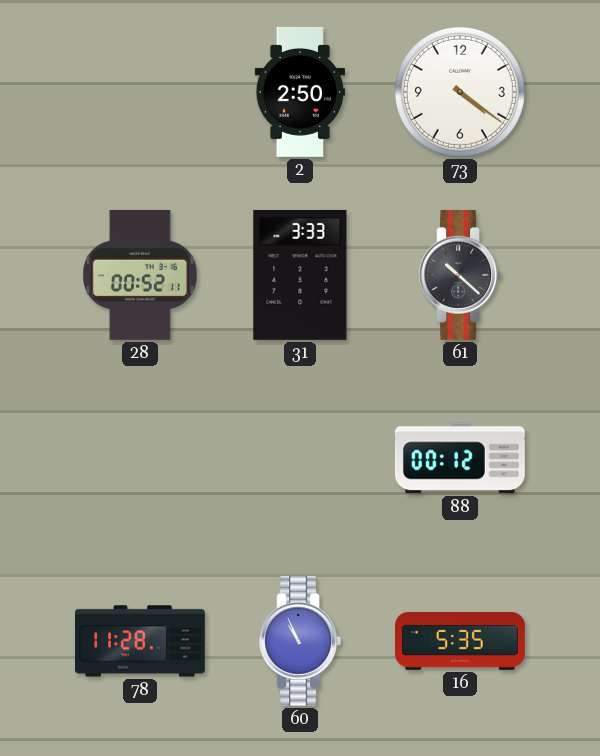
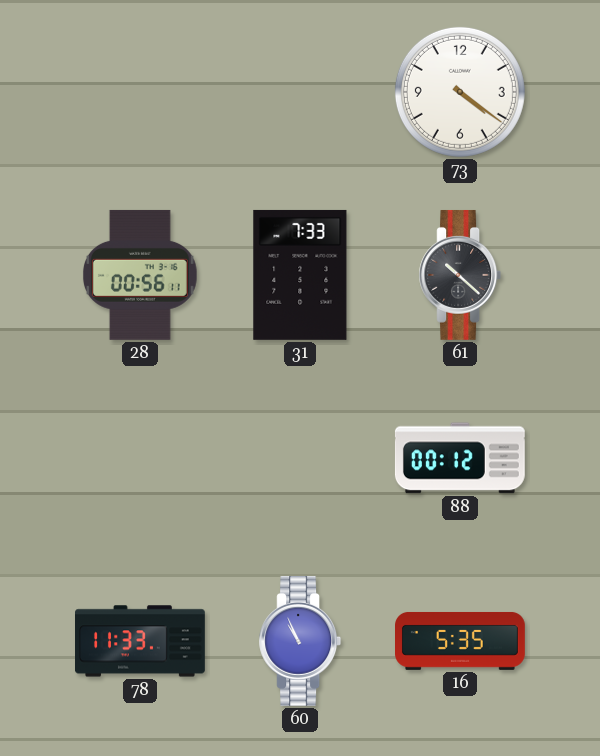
2: 2:50 -> none (299, 92)
28: 00:52 -> 00:56 (140, 275)
31: 3:33 -> 7:33 (300, 275)
78: 11:28 -> 11:33 (141, 641)
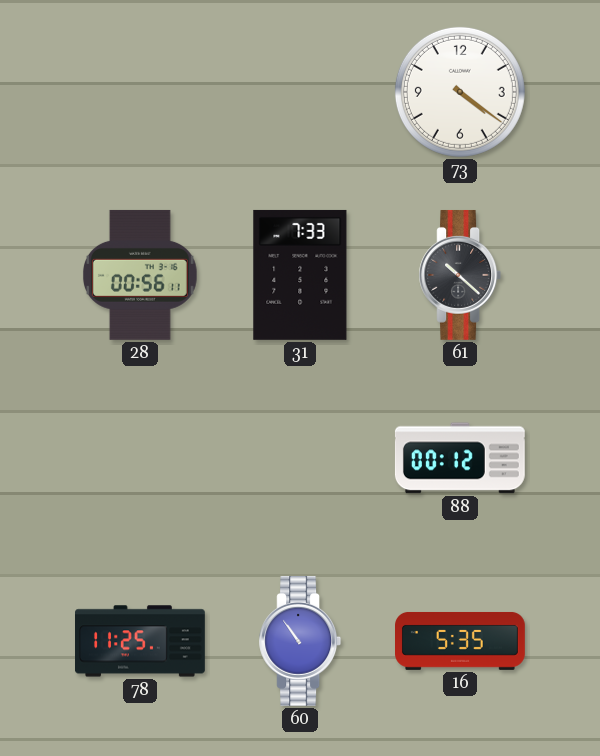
78: 11:33 -> 11:25 (141, 641)
60: 10:56 -> 10:54 (300, 641)
